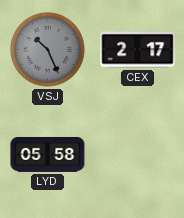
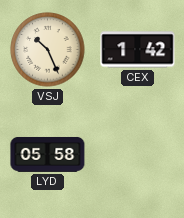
VSJ dial: grey -> cream (48, 50)
CEX: 2:17 -> 1:42 (138, 50)
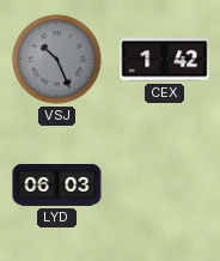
VSJ dial: cream -> grey (57, 60)
LYD: 05:58 -> 06:03 (57, 186)
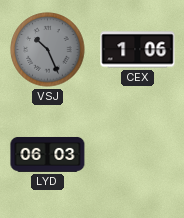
CEX: 1:42 -> 1:06 (138, 50)
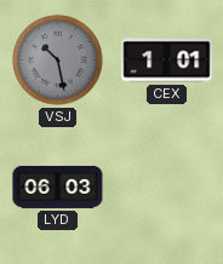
VSJ: 10:26 -> 10:28 (58, 61)
CEX: 1:06 -> 1:01 (167, 61)
